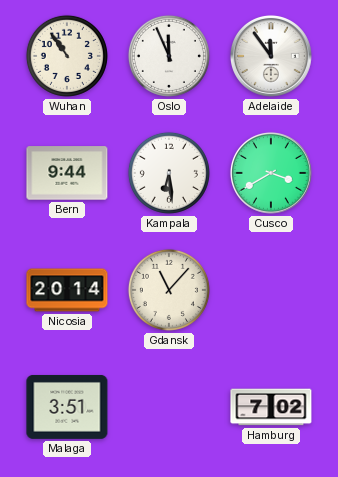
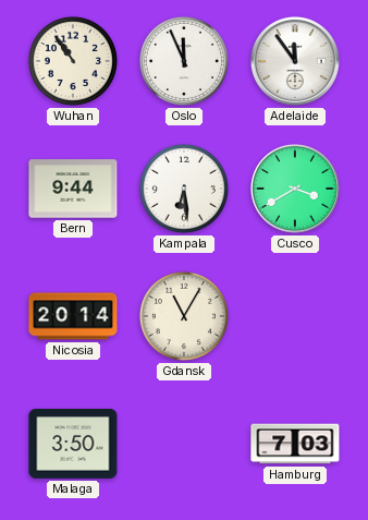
Gdansk: 11:07 -> 11:05 (184, 316)
Malaga: 3:51 -> 3:50 (73, 444)
Hamburg: 7:02 -> 7:03 (295, 444)
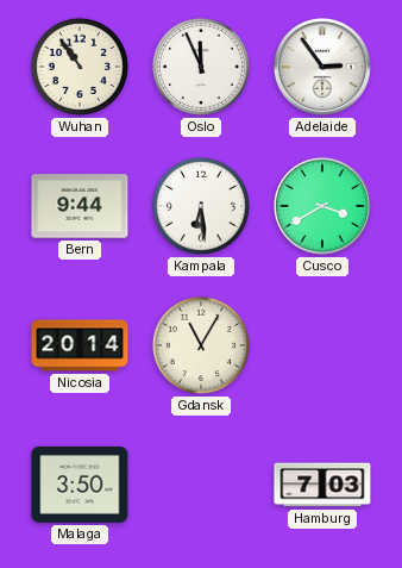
Adelaide: 11:54 -> 2:54 (322, 67)
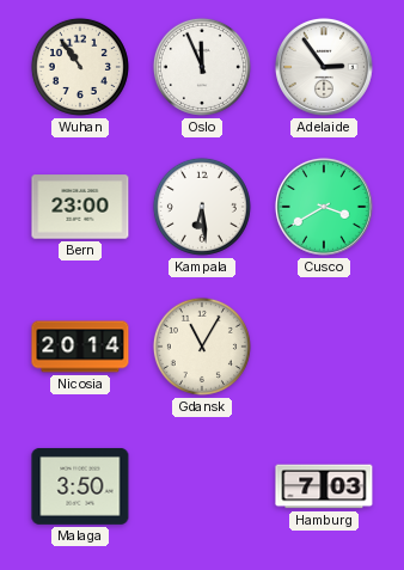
Bern: 9:44 -> 23:00 (80, 207)
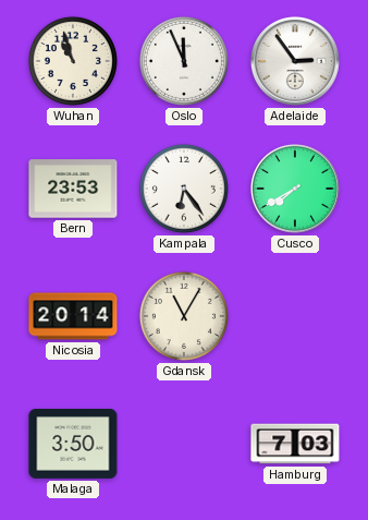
Wuhan: 10:54 -> 10:57 (73, 61)
Bern: 23:00 -> 23:53 (73, 189)
Kampala: 6:29 -> 6:24 (184, 189)
Cusco: 3:40 -> 7:40 (295, 189)
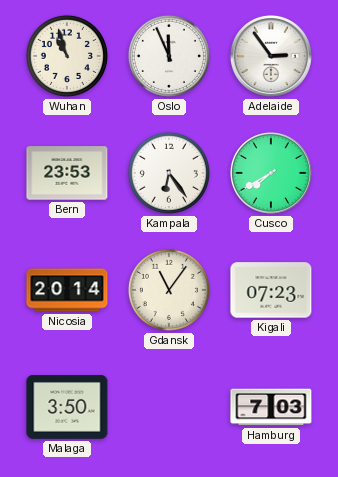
Gdansk: 11:05 -> 11:06 (169, 290)
Kigali: none -> 07:23 (271, 290)
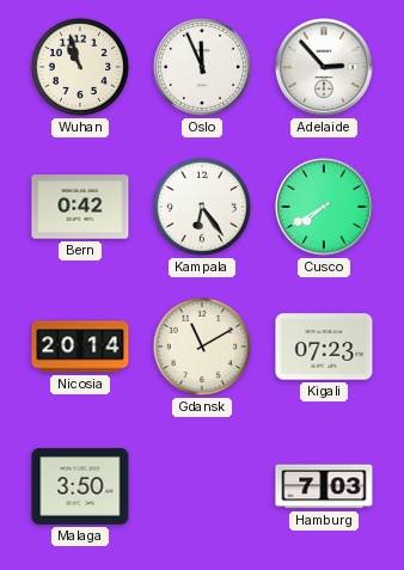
Adelaide: 2:54 -> 2:53 (324, 67)
Bern: 23:53 -> 0:42 (80, 207)
Gdansk: 11:06 -> 11:10 (202, 347)
